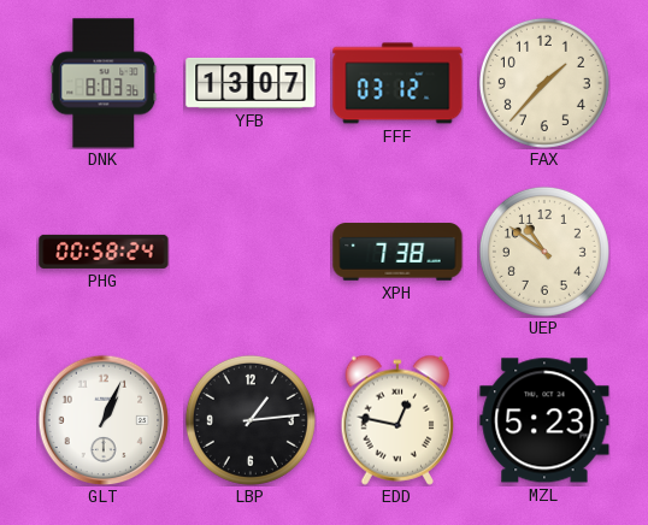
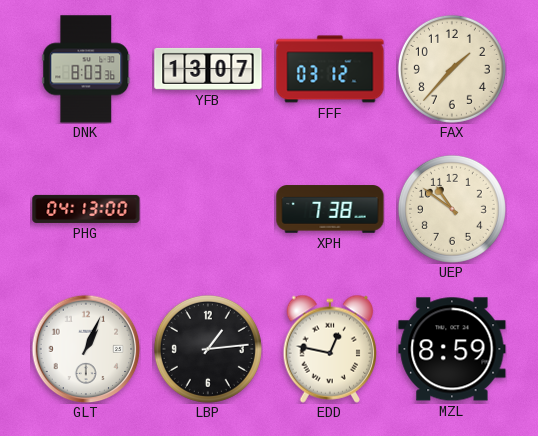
PHG: 00:58 -> 04:13 (86, 209)
MZL: 5:23 -> 8:59 (452, 349)
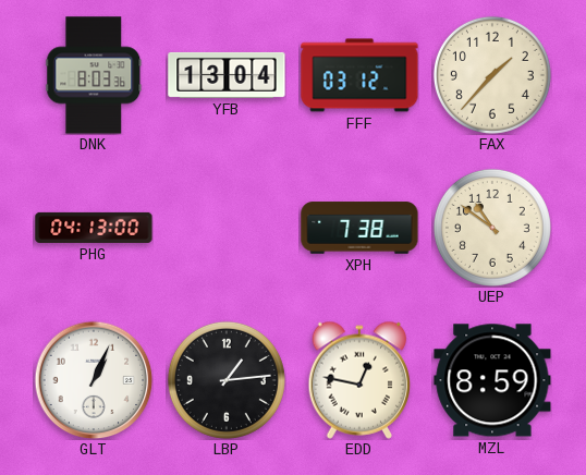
YFB: 13:07 -> 13:04 (227, 75)
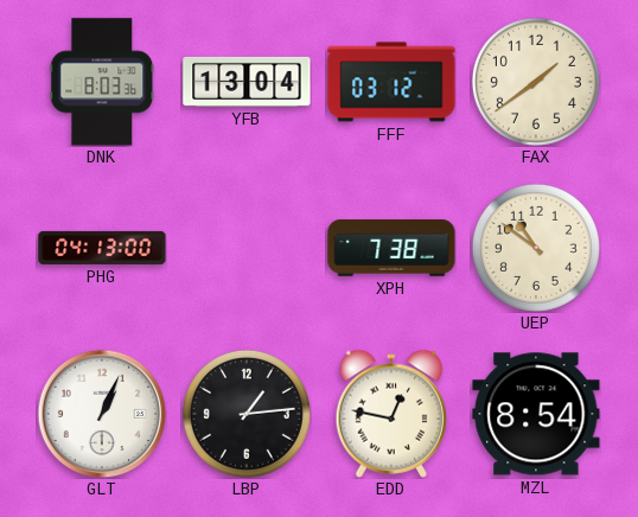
FAX: 1:37 -> 1:39 (536, 82)
MZL: 8:59 -> 8:54 (536, 414)
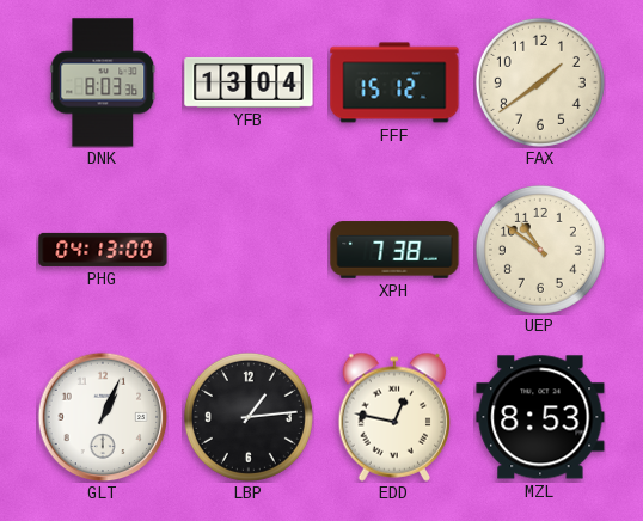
FFF: 03:12 -> 15:12 (394, 82)
MZL: 8:54 -> 8:53 (540, 417)
